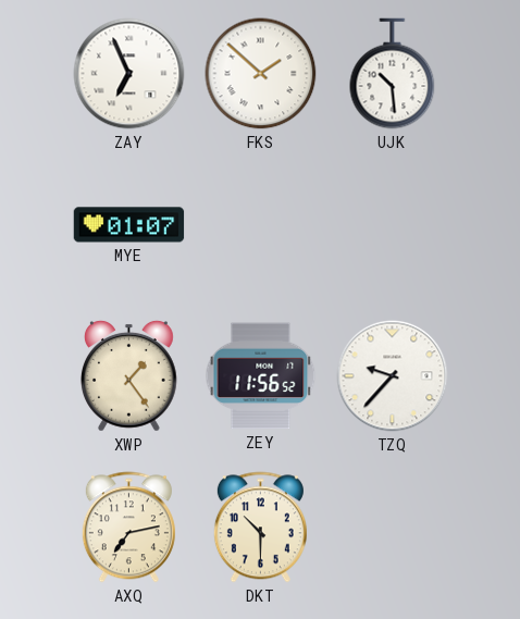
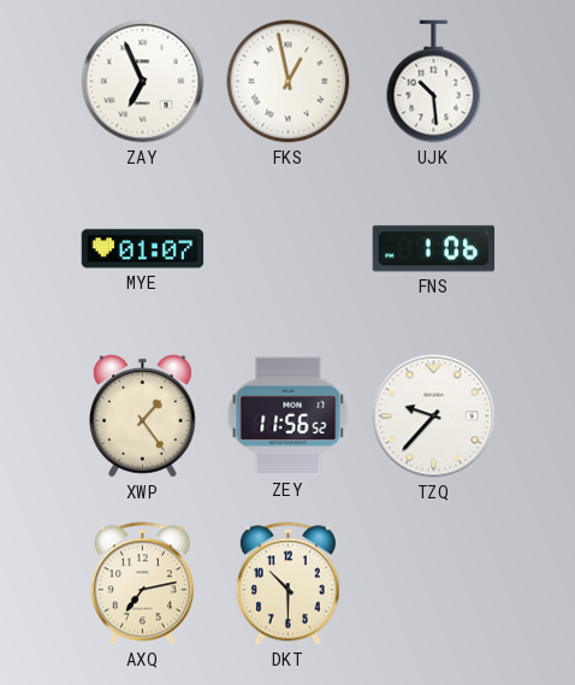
FKS: 1:52 -> 12:58 (289, 82)
FNS: none -> 1:06 (434, 249)
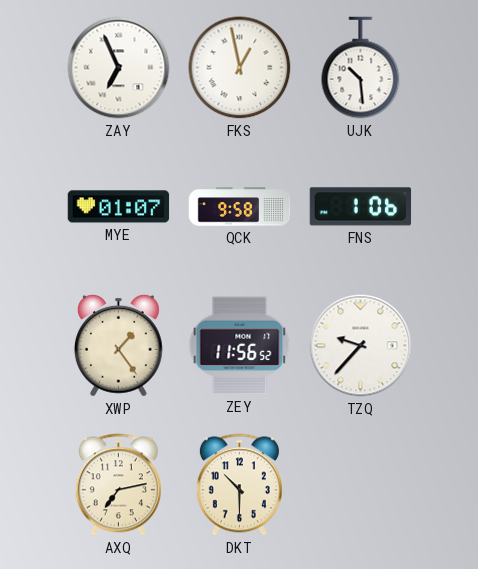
QCK: none -> 9:58 (240, 207)
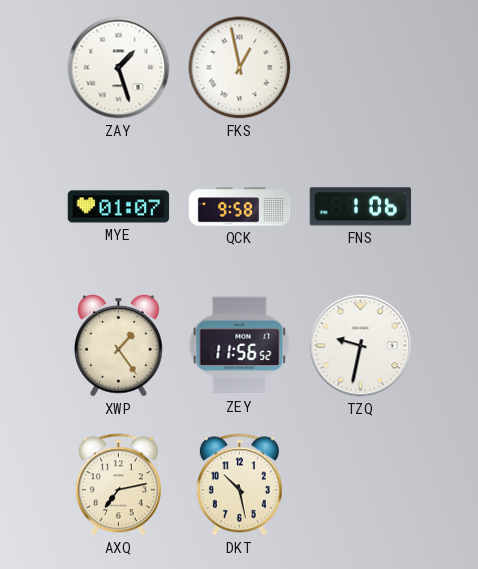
ZAY: 6:56 -> 1:27 (119, 68)
UJK: 10:29 -> none (361, 68)
TZQ: 9:37 -> 9:32 (361, 346)
DKT: 10:30 -> 10:28 (239, 485)
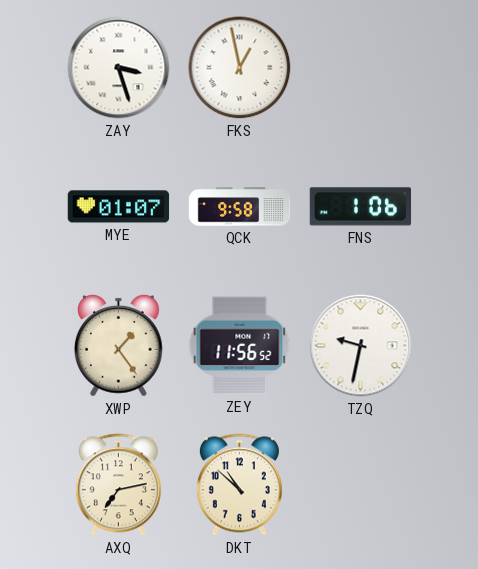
ZAY: 1:27 -> 3:27 (119, 68)
DKT: 10:28 -> 10:52 (239, 485)
